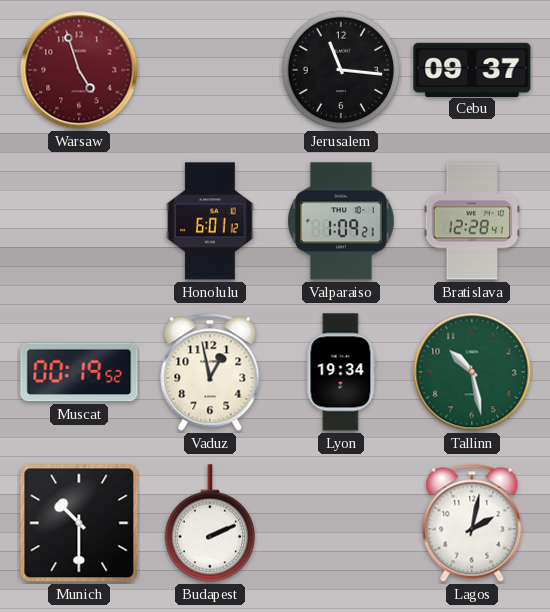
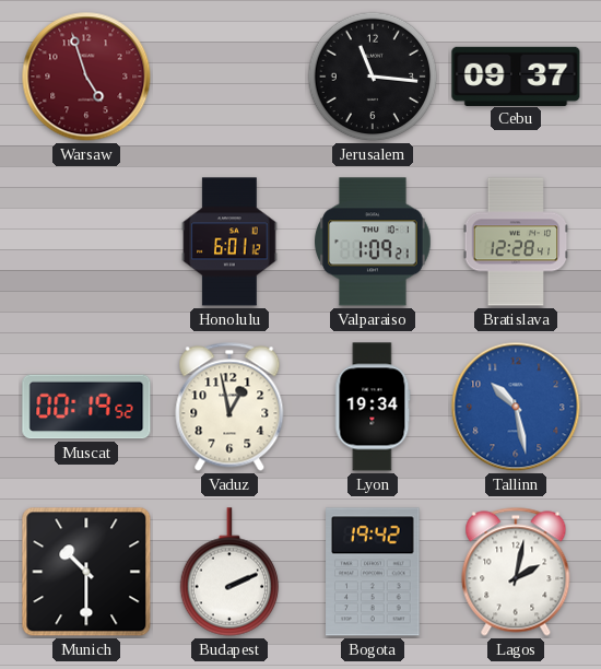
Tallinn dial: green -> blue (516, 407)
Bogota: none -> 19:42 (373, 572)
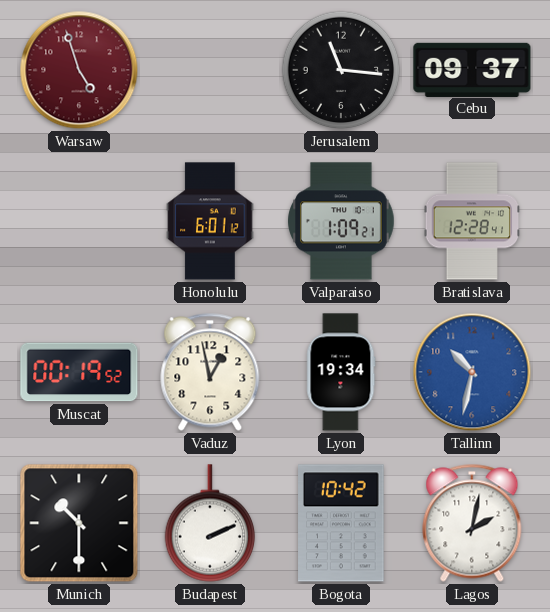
Tallinn: 10:28 -> 10:32 (472, 372)
Bogota: 19:42 -> 10:42 (341, 523)
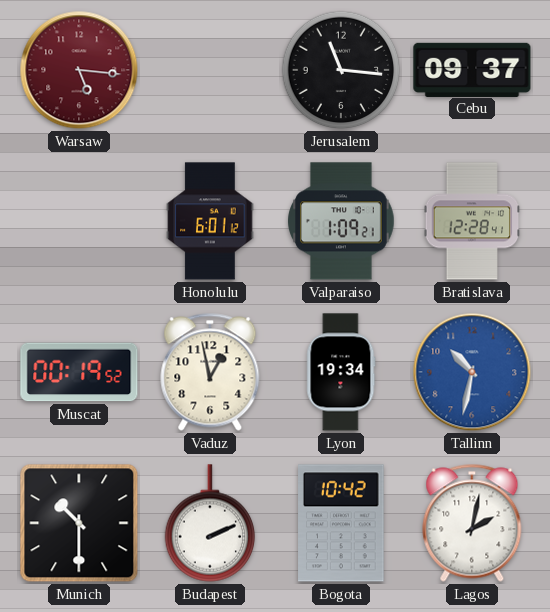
Warsaw: 4:57 -> 5:16 (79, 70)
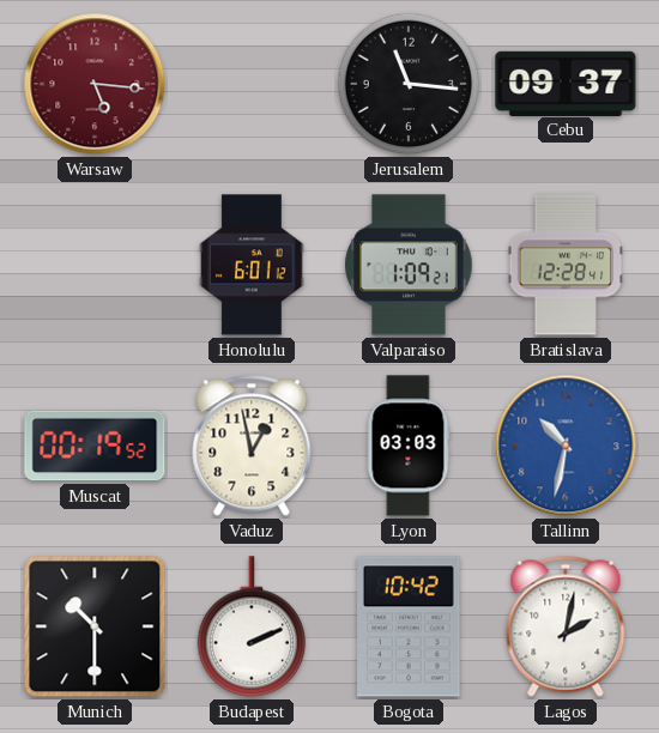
Lyon: 19:34 -> 03:03 (409, 446)
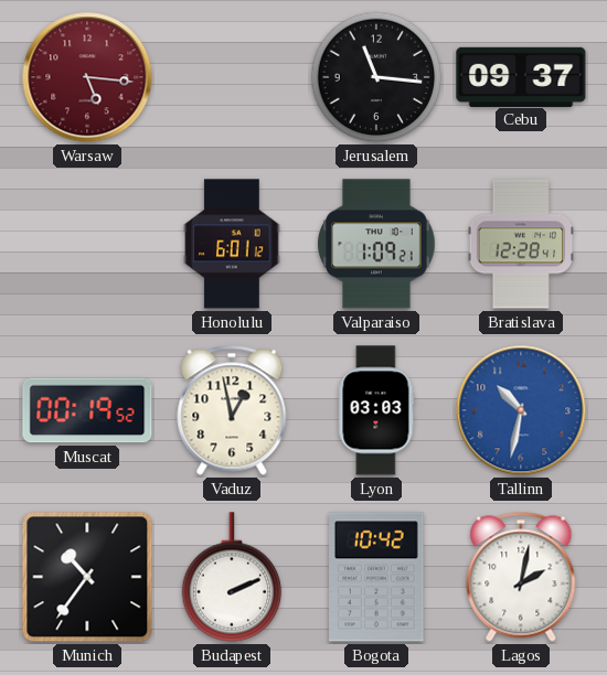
Munich: 10:30 -> 10:36 (87, 577)
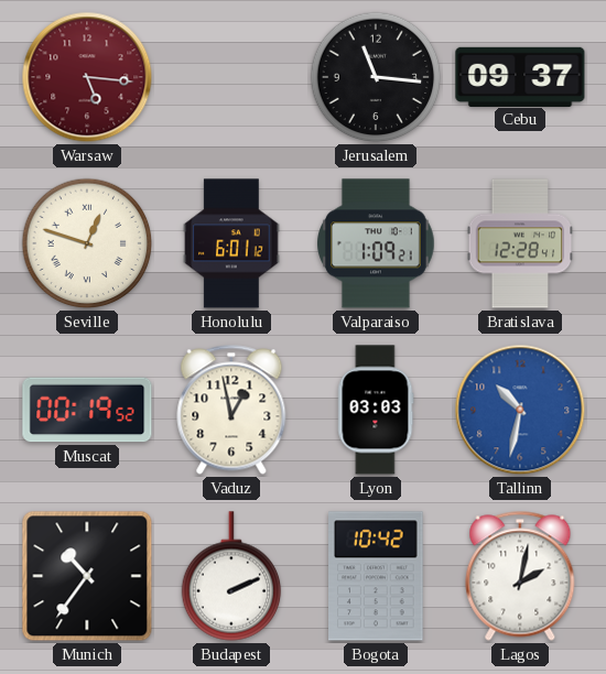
Seville: none -> 12:48 (87, 243)
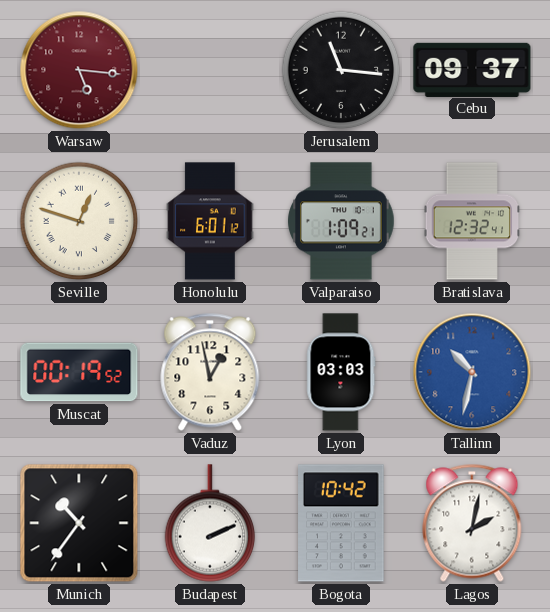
Bratislava: 12:28 -> 12:32 (472, 221)
